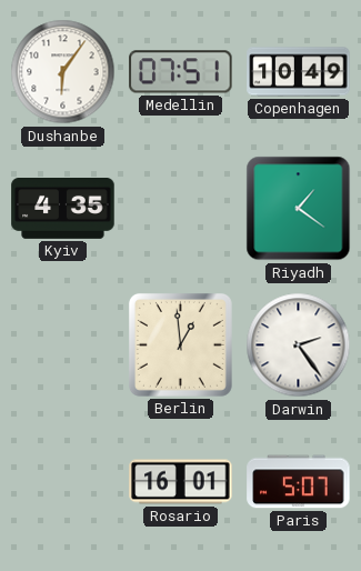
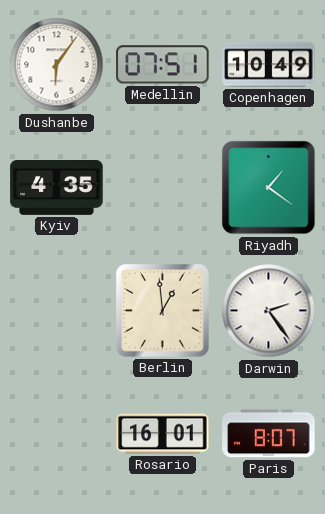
Paris: 5:07 -> 8:07 (269, 434)
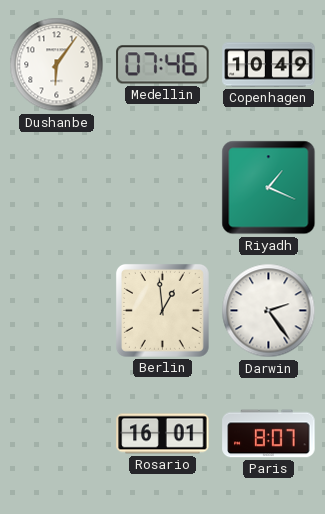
Medellin: 07:51 -> 07:46 (163, 65)
Kyiv: 4:35 -> none (57, 188)
Riyadh: 1:21 -> 1:19 (269, 188)
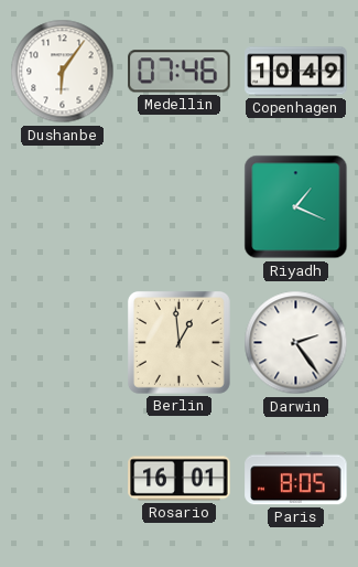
Paris: 8:07 -> 8:05 (296, 479)
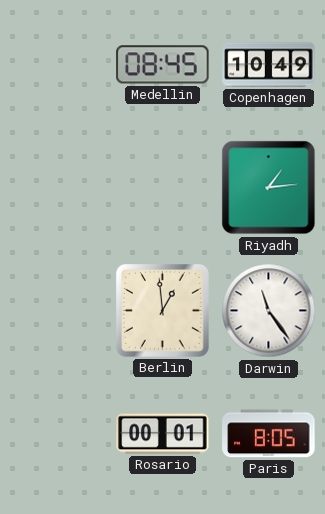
Dushanbe: 6:06 -> none (63, 72)
Medellin: 07:46 -> 08:45 (163, 65)
Riyadh: 1:19 -> 1:14 (269, 188)
Darwin: 2:24 -> 11:24 (269, 311)
Rosario: 16:01 -> 00:01 (163, 434)
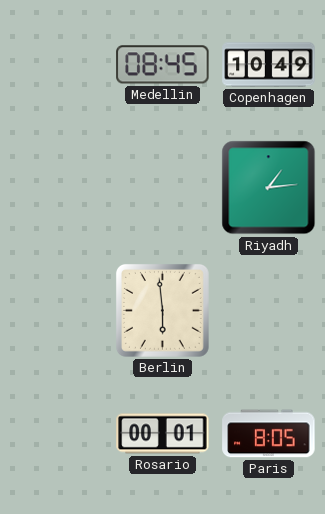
Berlin: 12:59 -> 5:59 (162, 310)
Darwin: 11:24 -> none (269, 311)
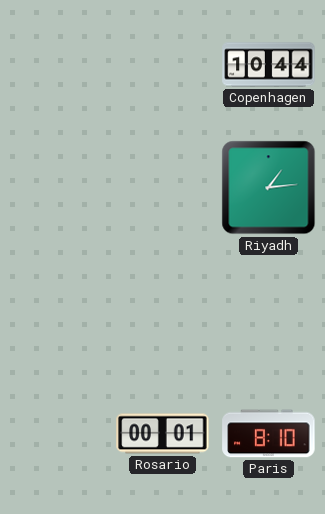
Medellin: 08:45 -> none (163, 65)
Copenhagen: 10:49 -> 10:44 (269, 65)
Berlin: 5:59 -> none (162, 310)
Paris: 8:05 -> 8:10 (269, 434)
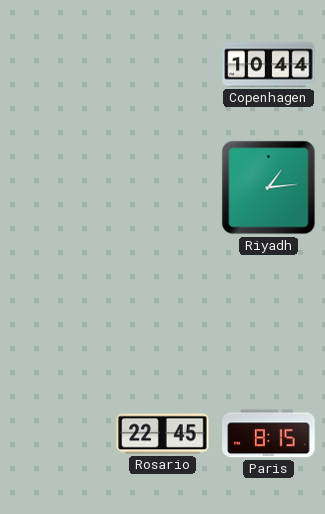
Rosario: 00:01 -> 22:45 (163, 434)
Paris: 8:10 -> 8:15 (269, 434)
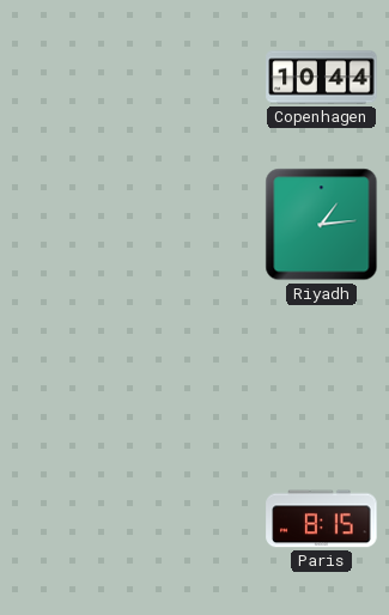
Rosario: 22:45 -> none (163, 434)
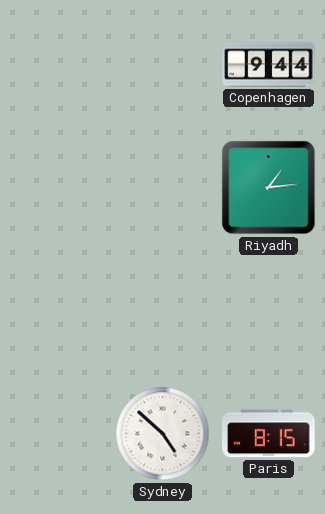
Copenhagen: 10:44 -> 9:44 (269, 65)
Sydney: none -> 4:52 (163, 434)
